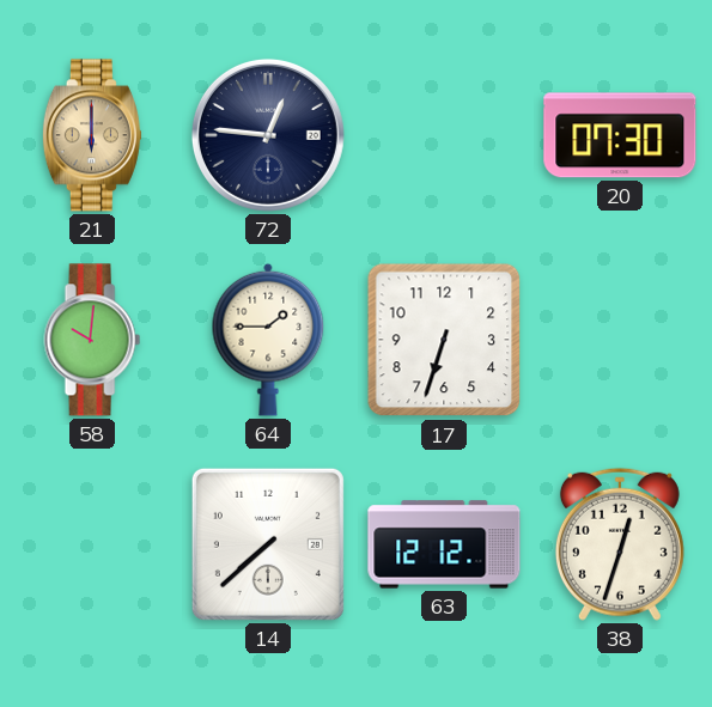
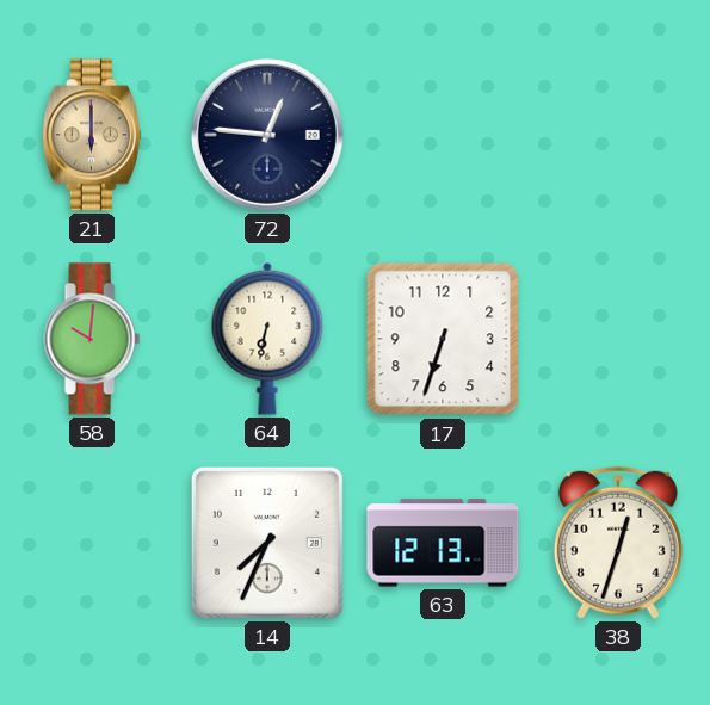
20: 07:30 -> none (620, 135)
64: 1:45 -> 6:32 (267, 339)
14: 7:38 -> 7:34 (267, 543)
63: 12:12 -> 12:13 (443, 543)
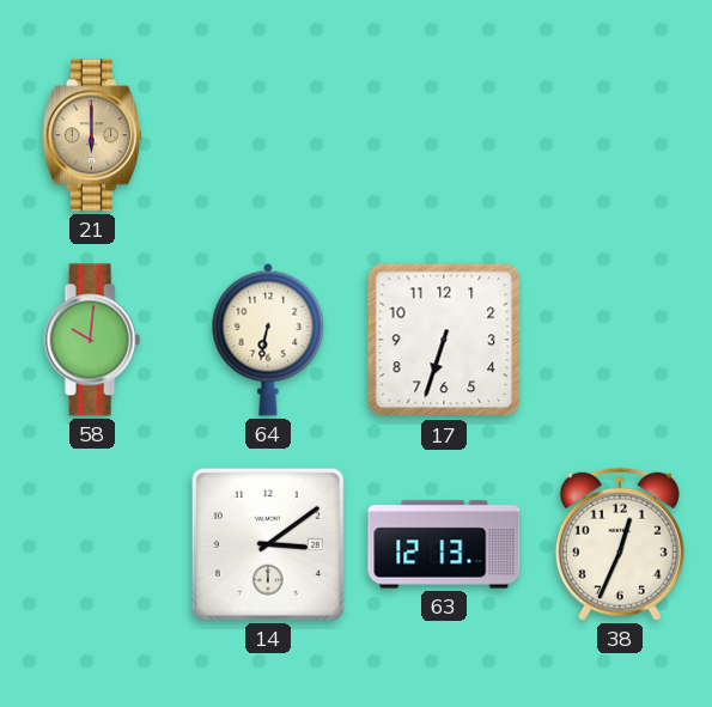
72: 12:46 -> none (267, 135)
14: 7:34 -> 3:09 (268, 544)
38: 12:33 -> 12:34 (620, 544)
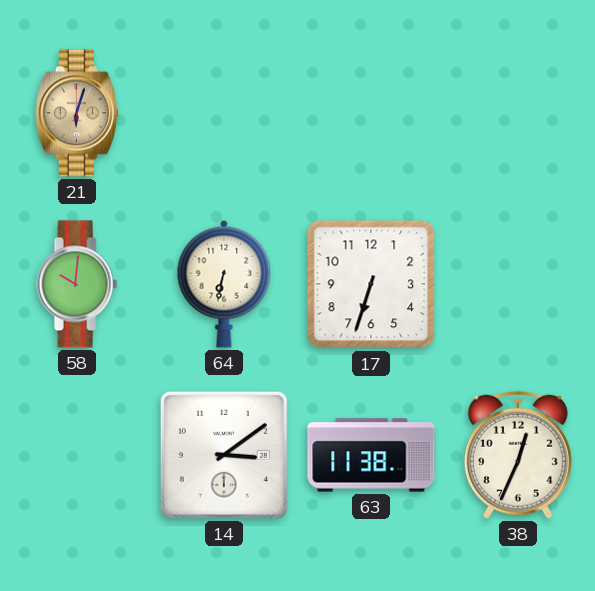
21: 6:00 -> 6:03 (77, 113)
63: 12:13 -> 11:38 (371, 455)
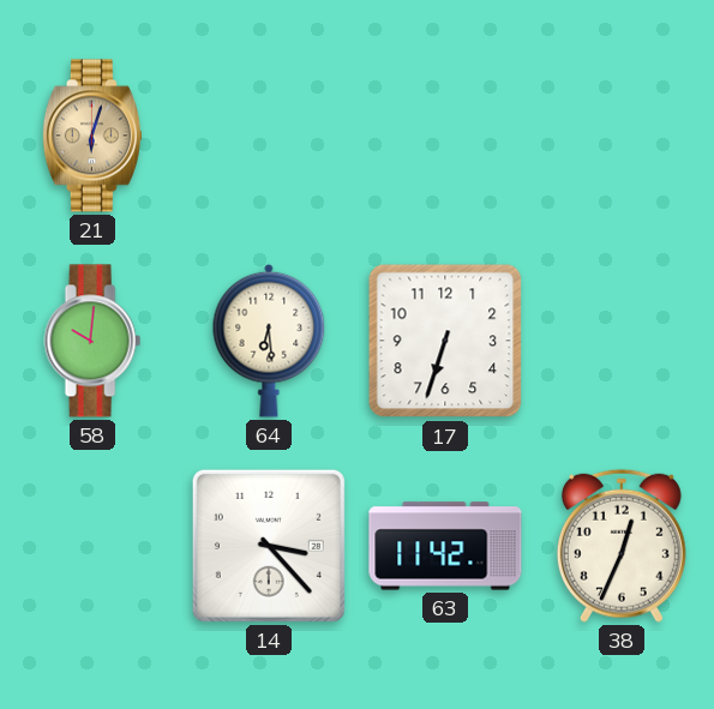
64: 6:32 -> 6:29 (269, 341)
14: 3:09 -> 3:23 (269, 546)
63: 11:38 -> 11:42 (445, 546)
